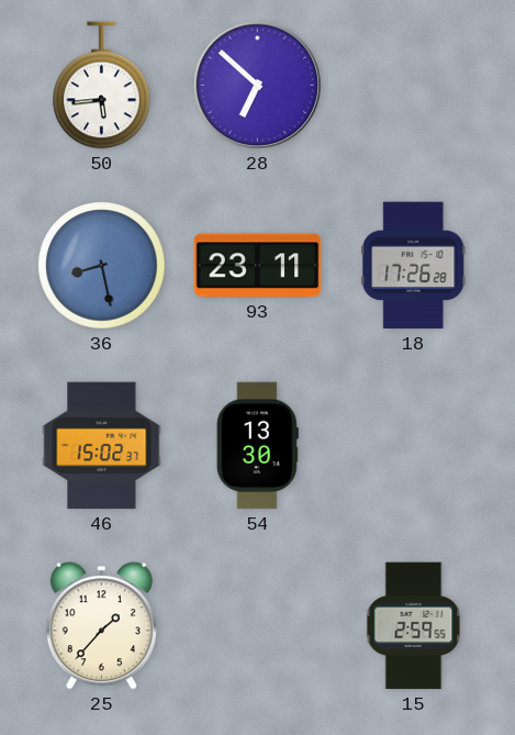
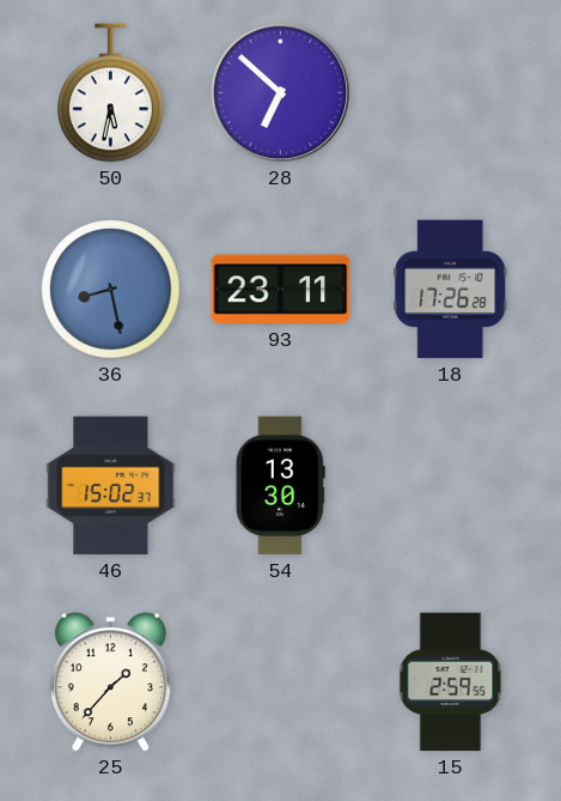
50: 5:44 -> 5:32 (111, 93)
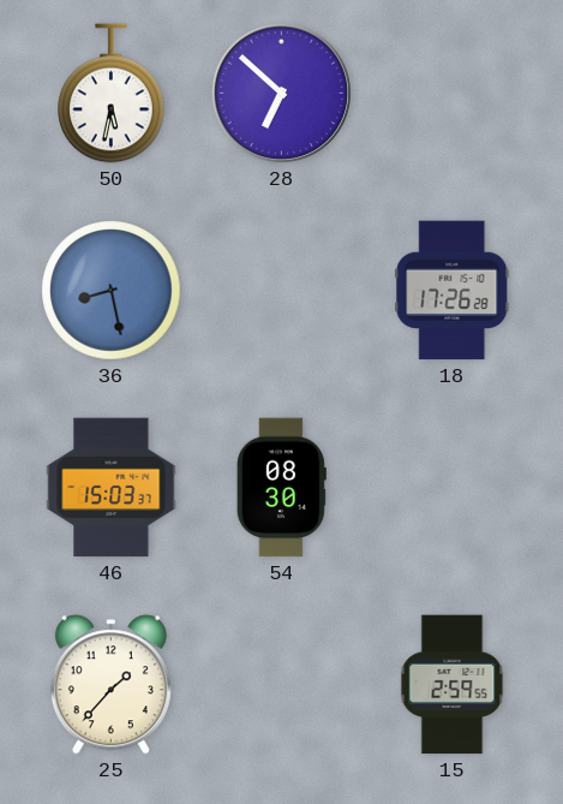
93: 23:11 -> none (281, 290)
46: 15:02 -> 15:03 (112, 488)
54: 13:30 -> 08:30 (281, 488)
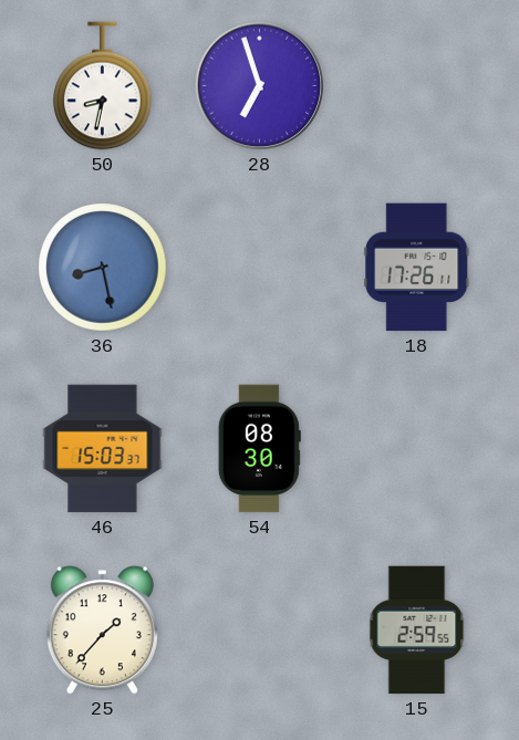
50: 5:32 -> 8:32 (103, 86)
28: 6:52 -> 6:57 (259, 85)
18: 17:26:28 -> 17:26:11 (417, 268)
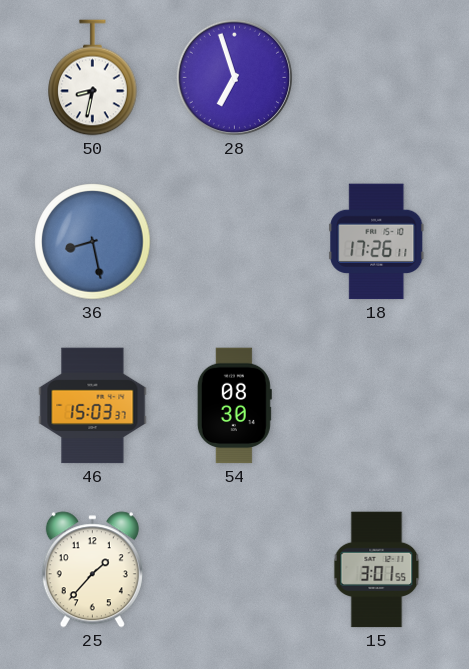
15: 2:59 -> 3:01 (377, 570)
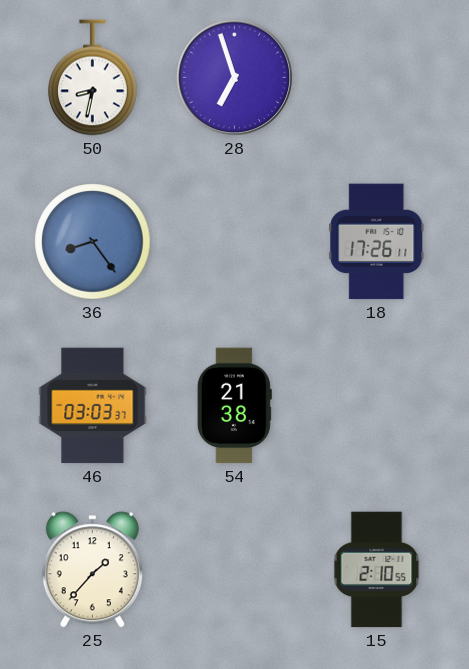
36: 8:28 -> 8:24 (93, 242)
46: 15:03 -> 03:03 (93, 406)
54: 08:30 -> 21:38 (234, 406)
15: 3:01 -> 2:10 (377, 570)
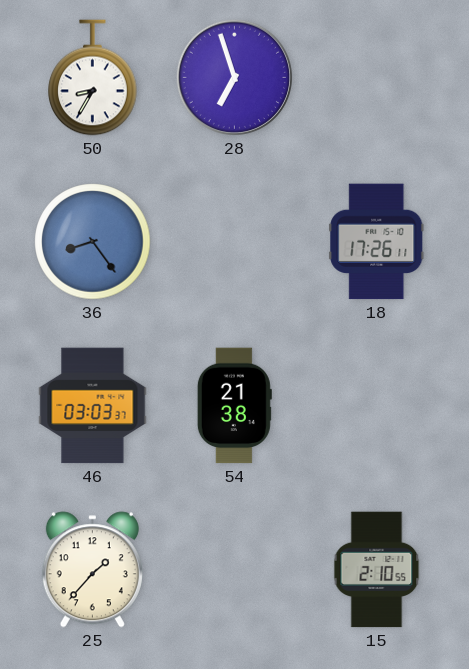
50: 8:32 -> 8:35 (93, 78)
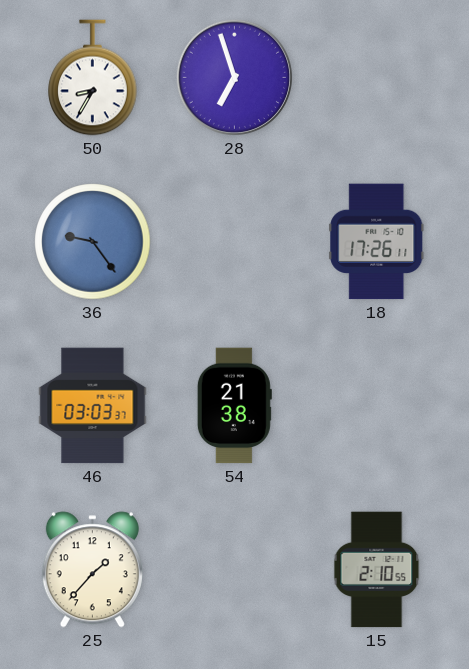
36: 8:24 -> 9:24 (93, 242)
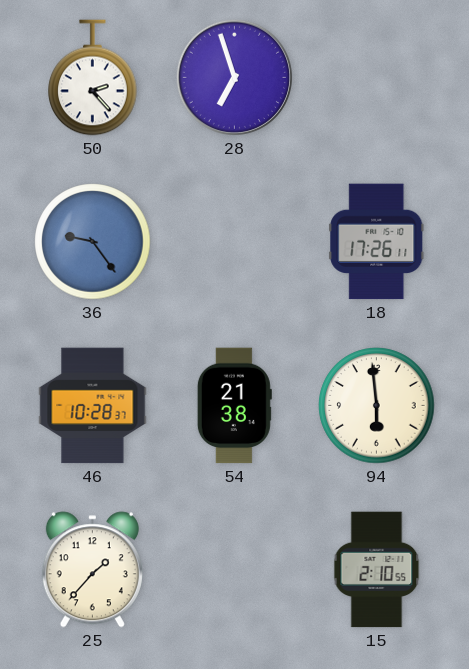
50: 8:35 -> 2:23 (93, 78)
46: 03:03 -> 10:28 (93, 406)
94: none -> 5:59 (377, 406)
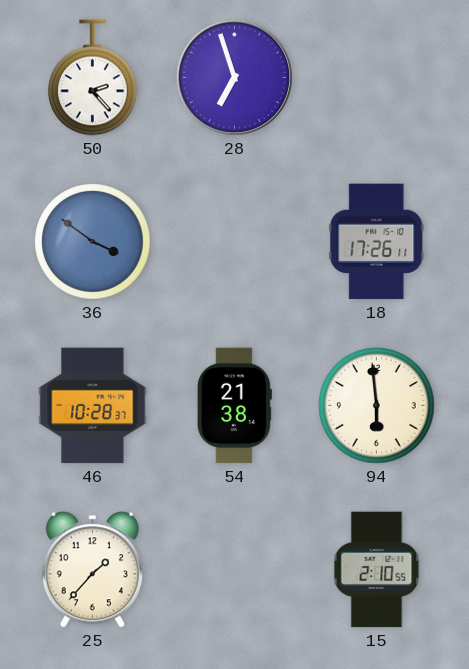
36: 9:24 -> 3:51 (93, 242)
